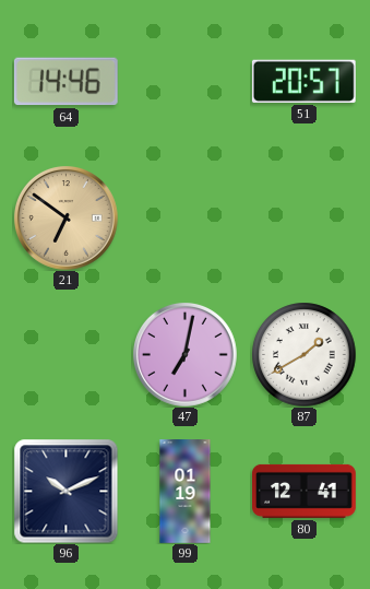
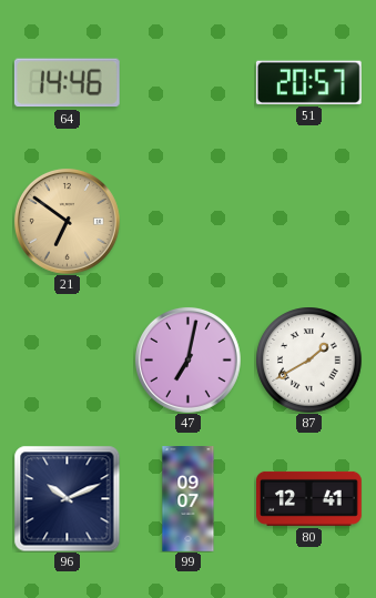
99: 01:19 -> 09:07 (189, 499)
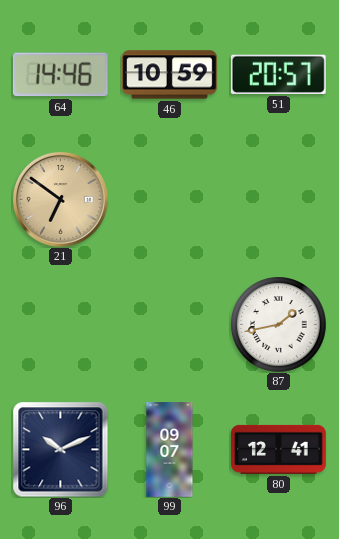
46: none -> 10:59 (170, 75)
47: 7:02 -> none (187, 359)
87: 1:40 -> 1:43 (278, 324)
